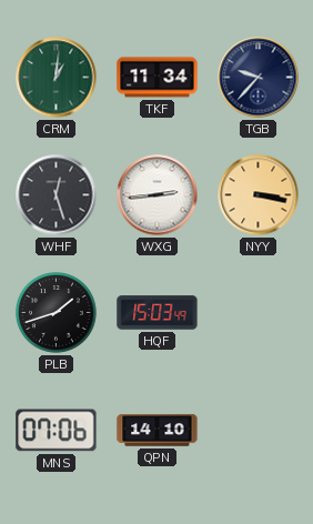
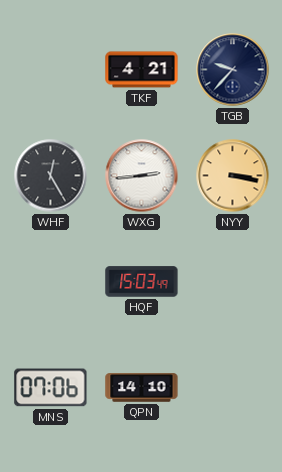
CRM: 1:01 -> none (57, 78)
TKF: 11:34 -> 4:21 (142, 70)
WHF: 12:27 -> 12:25 (51, 176)
PLB: 1:42 -> none (57, 313)
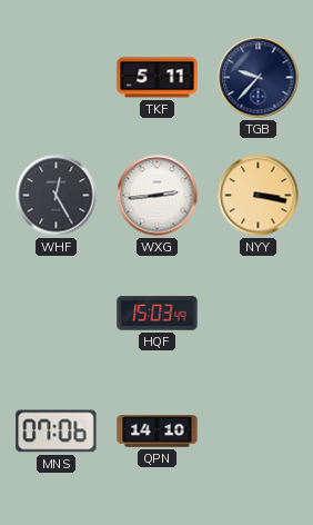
TKF: 4:21 -> 5:11 (158, 78)
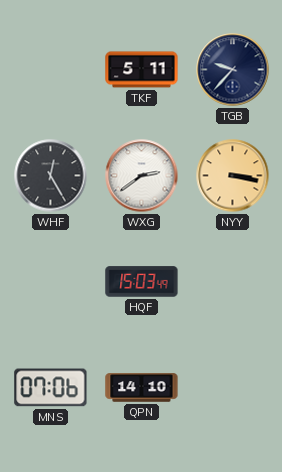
WXG: 2:44 -> 2:39 (142, 176)
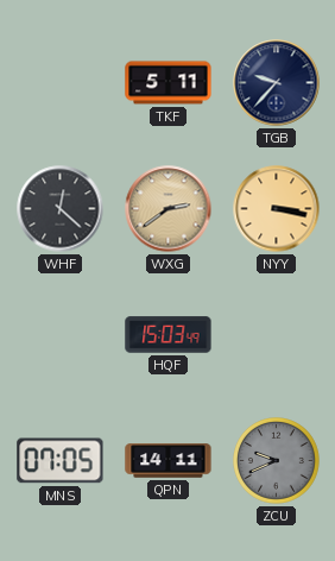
WHF: 12:25 -> 12:22 (61, 209)
WXG dial: white -> champagne (169, 209)
MNS: 07:06 -> 07:05 (61, 461)
QPN: 14:10 -> 14:11 (169, 461)
ZCU: none -> 9:41 (277, 461)
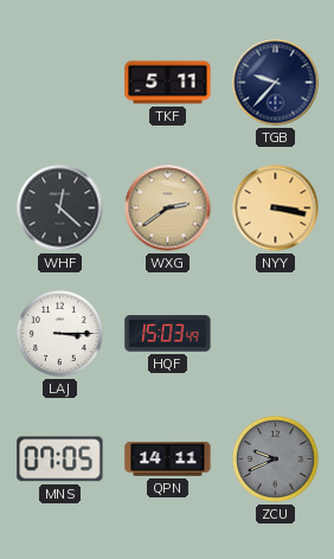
LAJ: none -> 3:15 (60, 334)
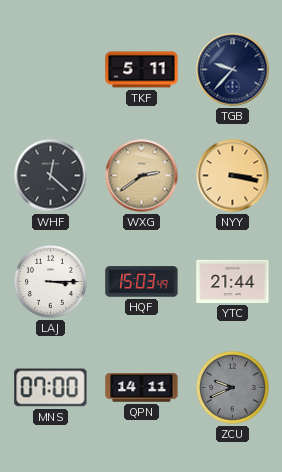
YTC: none -> 21:44 (233, 281)
MNS: 07:05 -> 07:00 (51, 388)
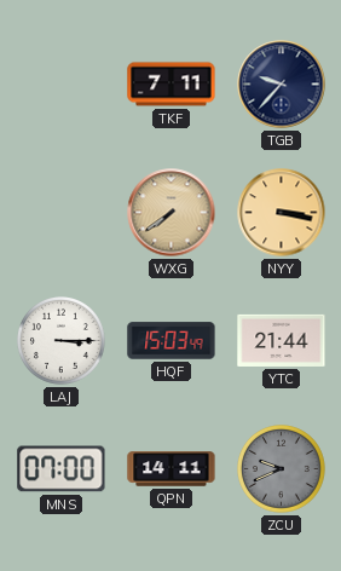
TKF: 5:11 -> 7:11 (172, 85)
WHF: 12:22 -> none (51, 176)
WXG: 2:39 -> 7:39 (172, 213)
